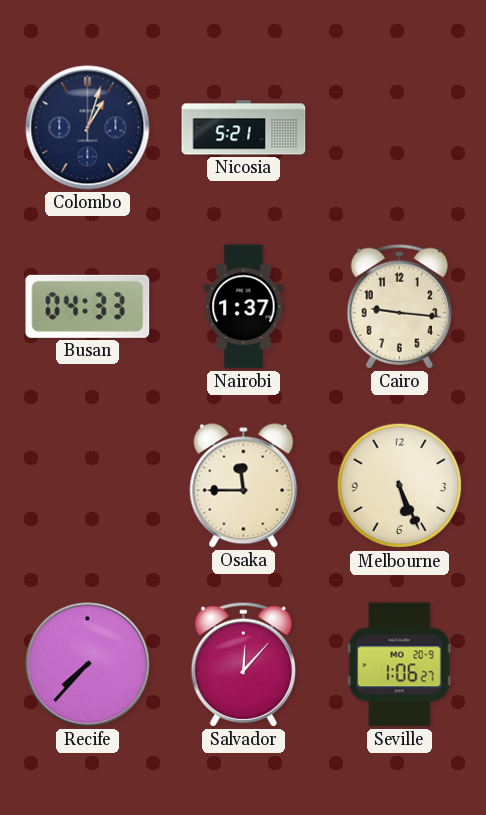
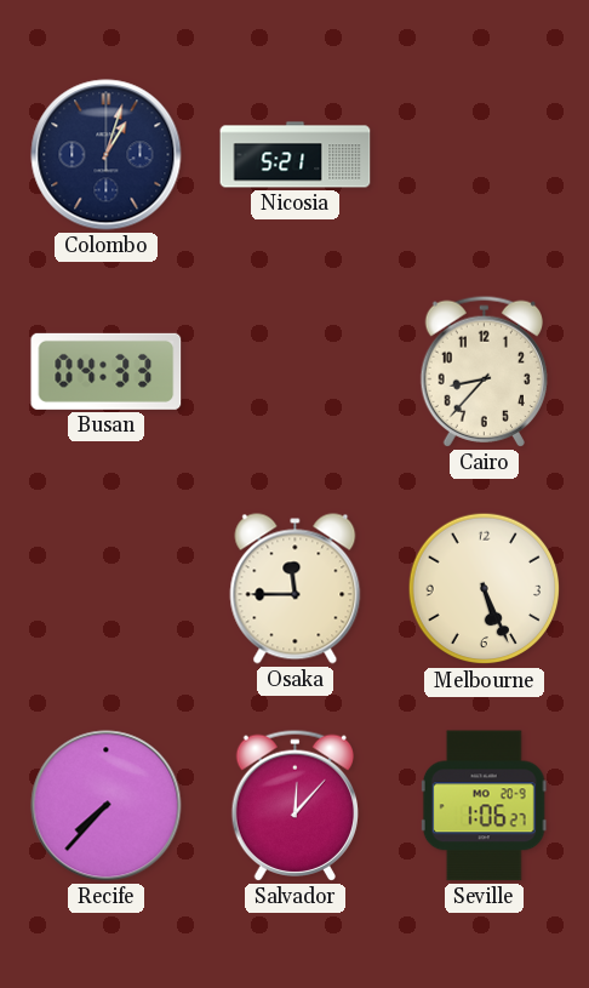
Nairobi: 1:37 -> none (244, 307)
Cairo: 9:16 -> 8:37 (484, 371)
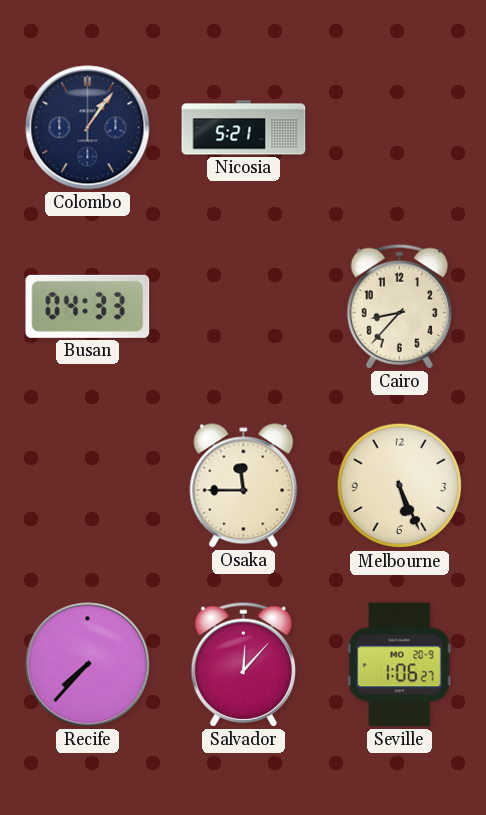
Colombo: 1:03 -> 1:06 (88, 128)
